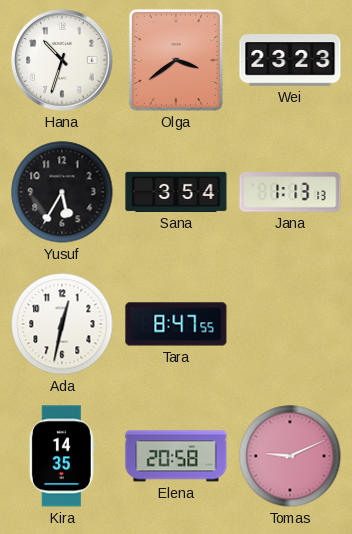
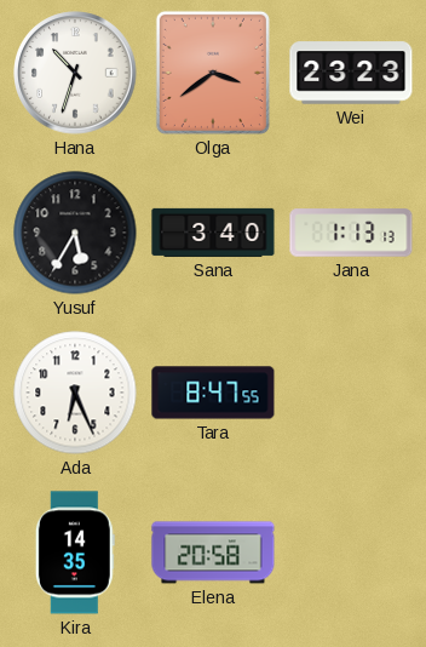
Sana: 3:54 -> 3:40 (213, 233)
Ada: 12:32 -> 6:26 (75, 393)
Tomas: 9:11 -> none (290, 456)
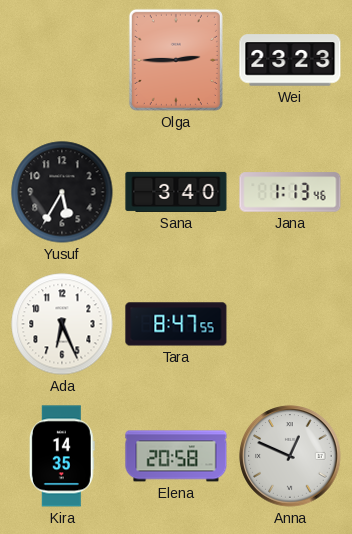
Hana: 10:33 -> none (75, 73)
Olga: 3:39 -> 2:45 (176, 60)
Jana: 1:13:13 -> 1:13:46 (290, 192)
Anna: none -> 12:49 (290, 456)
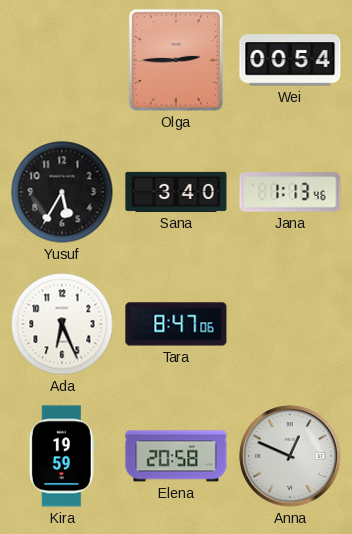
Wei: 23:23 -> 00:54 (290, 60)
Tara: 8:47:55 -> 8:47:06 (176, 324)
Kira: 14:35 -> 19:59 (62, 456)
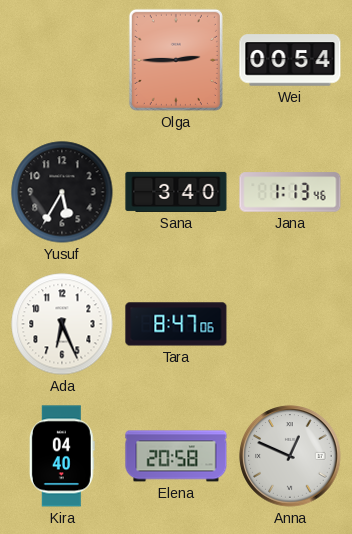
Kira: 19:59 -> 04:40 (62, 456)
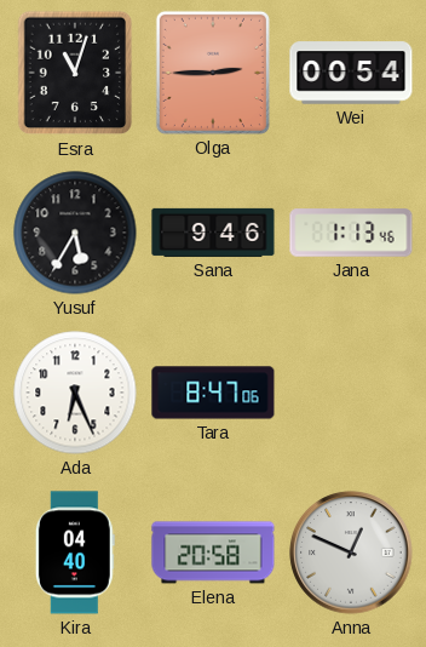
Esra: none -> 11:03 (75, 73)
Sana: 3:40 -> 9:46 (213, 233)
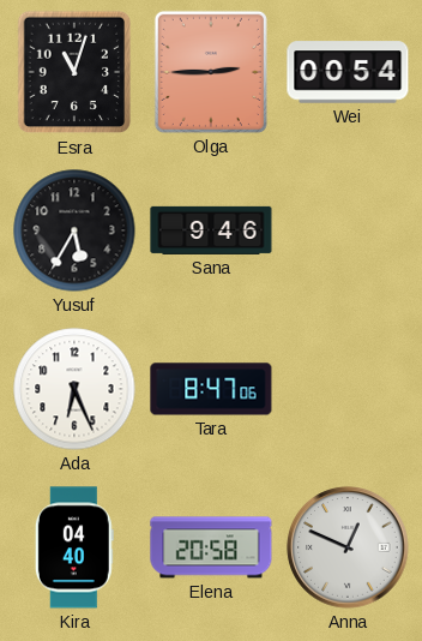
Jana: 1:13 -> none (351, 233)
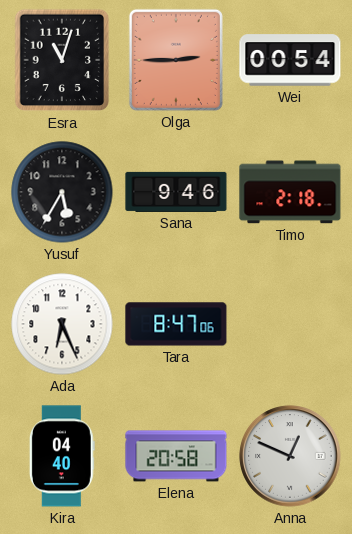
Timo: none -> 2:18 (290, 192)
